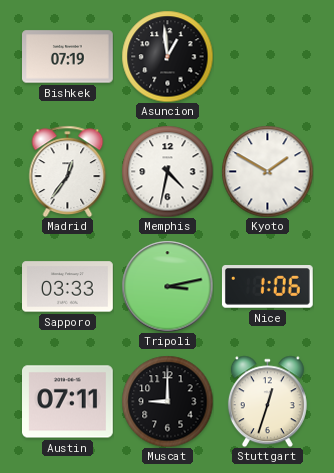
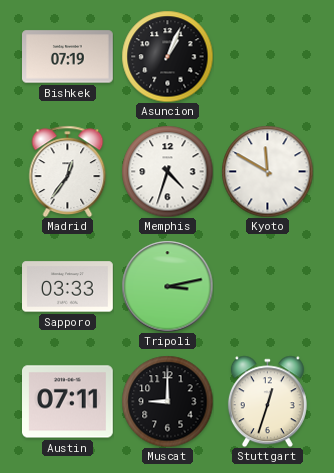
Asuncion: 12:59 -> 1:04 (167, 56)
Memphis: 4:32 -> 4:33 (167, 171)
Kyoto: 1:50 -> 11:50 (267, 171)
Nice: 1:06 -> none (267, 287)
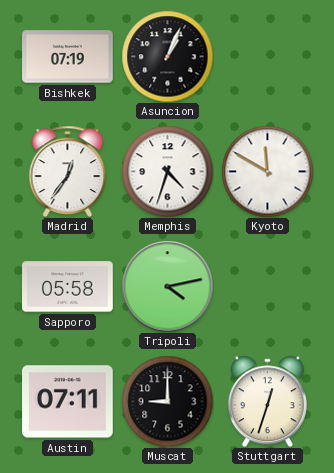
Sapporo: 03:33 -> 05:58 (68, 287)
Tripoli: 3:13 -> 4:13 (167, 286)
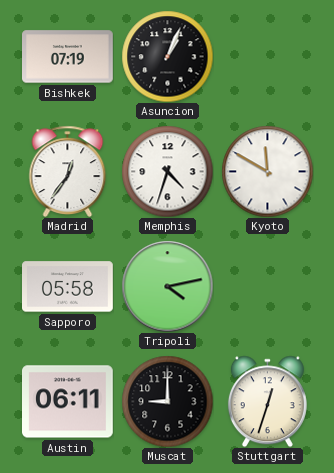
Austin: 07:11 -> 06:11 (68, 402)
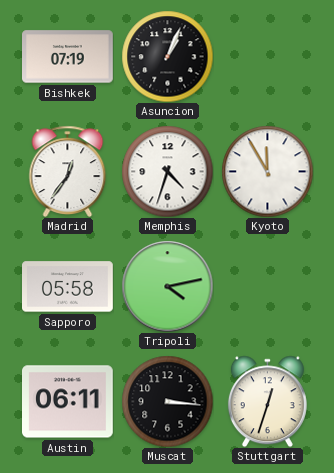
Kyoto: 11:50 -> 11:55 (267, 171)
Muscat: 9:00 -> 3:16 (167, 401)
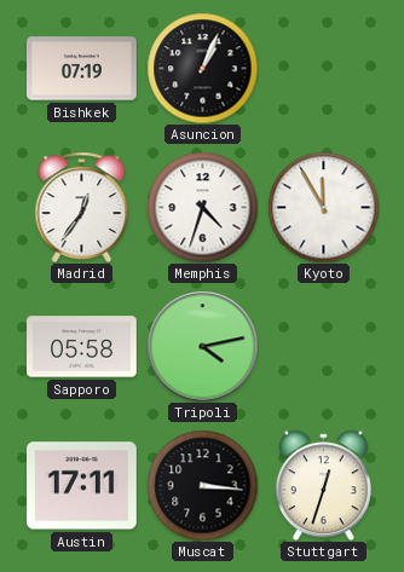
Austin: 06:11 -> 17:11 (82, 486)
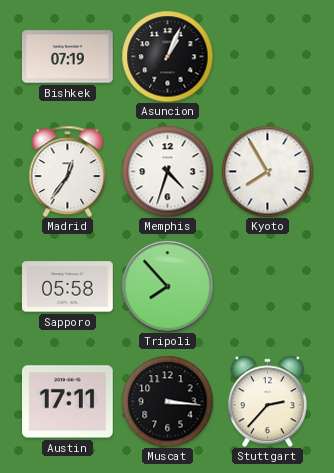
Kyoto: 11:55 -> 7:55 (267, 171)
Tripoli: 4:13 -> 7:53 (167, 286)
Stuttgart: 12:33 -> 2:37 (267, 401)
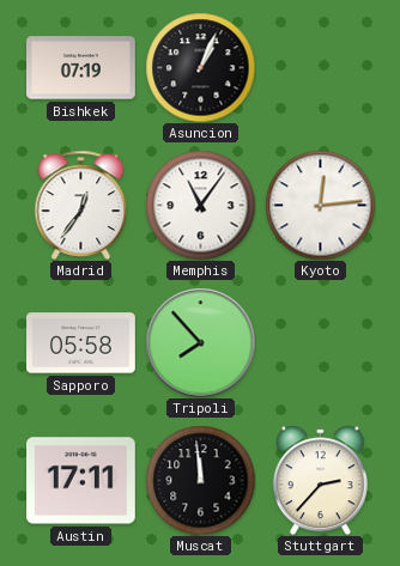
Memphis: 4:33 -> 11:06 (200, 205)
Kyoto: 7:55 -> 12:14 (320, 205)
Muscat: 3:16 -> 11:59 (200, 480)
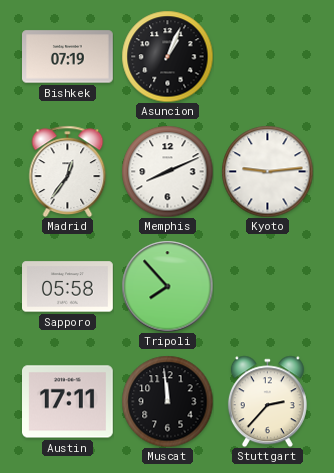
Memphis: 11:06 -> 8:11 (167, 171)
Kyoto: 12:14 -> 9:14 (267, 171)
